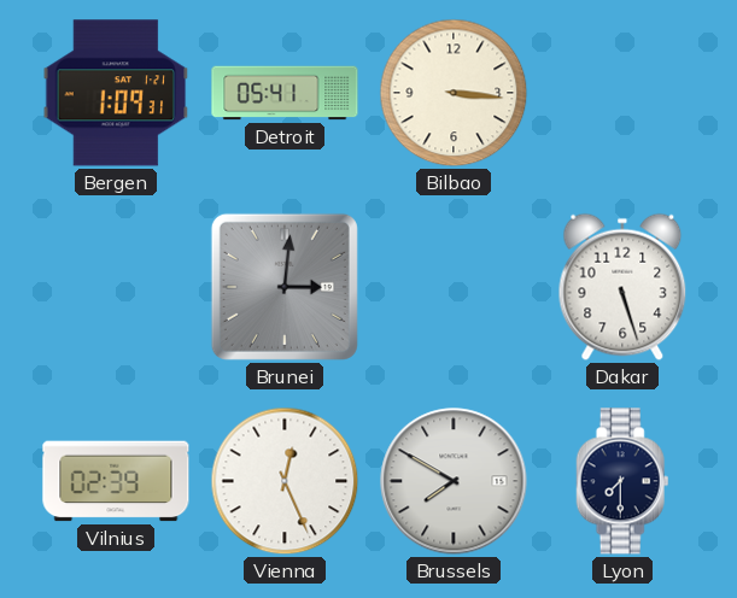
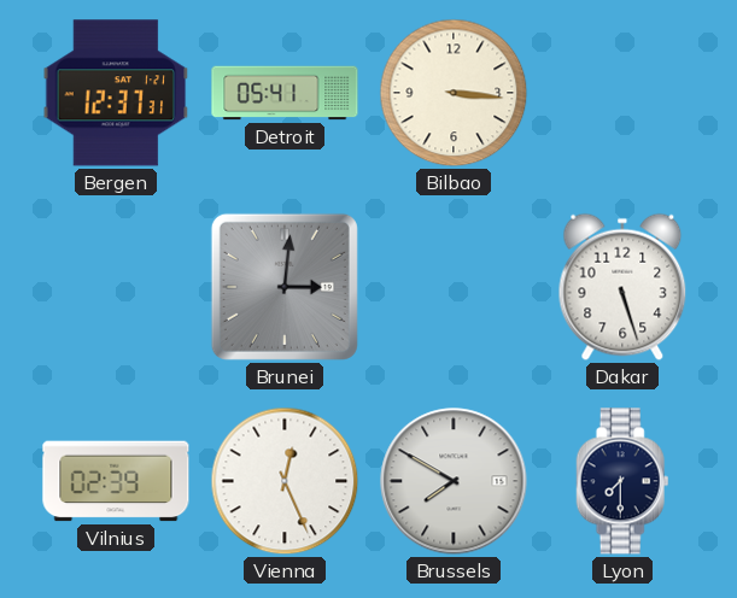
Bergen: 1:09 -> 12:37 (116, 93)
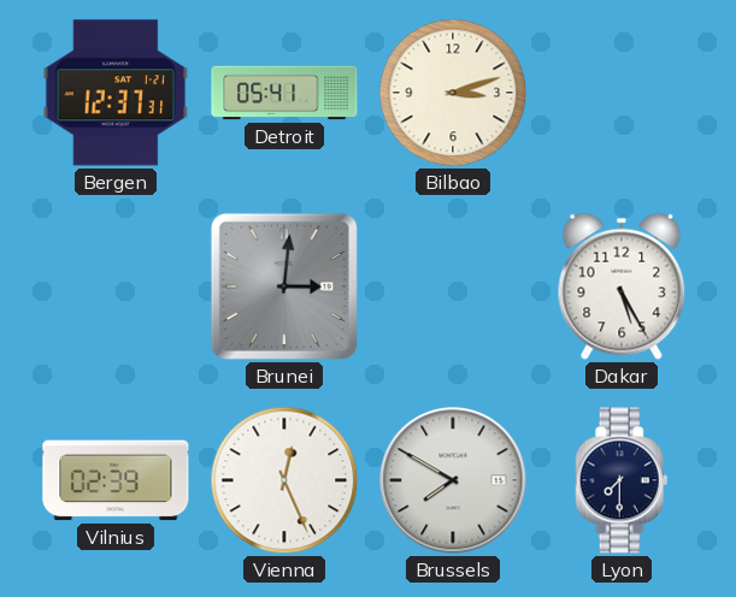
Bilbao: 3:16 -> 3:12 (453, 93)
Dakar: 5:27 -> 5:25 (622, 286)
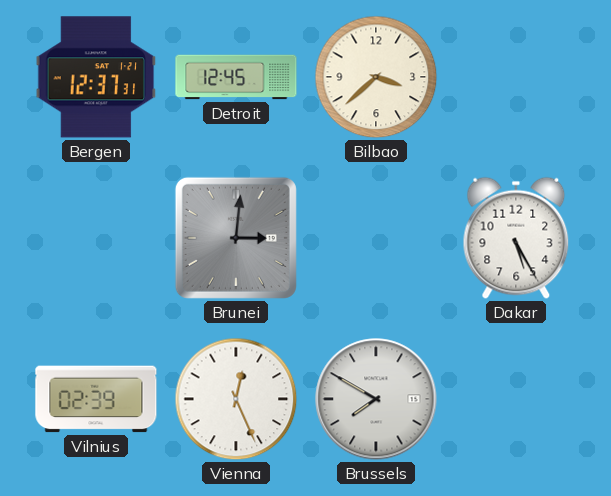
Detroit: 05:41 -> 12:45 (236, 77)
Bilbao: 3:12 -> 3:38 (376, 77)
Lyon: 7:30 -> none (622, 480)
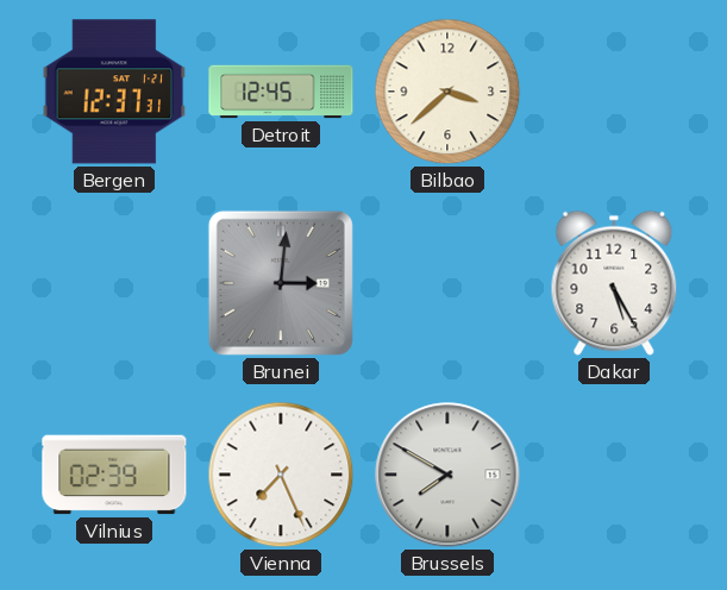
Vienna: 12:26 -> 7:26 (281, 475)
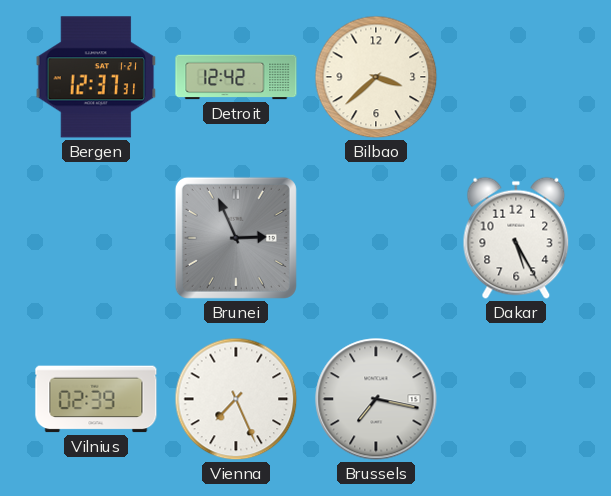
Detroit: 12:45 -> 12:42 (236, 77)
Brunei: 3:01 -> 2:56 (236, 238)
Brussels: 7:50 -> 7:17 (376, 399)
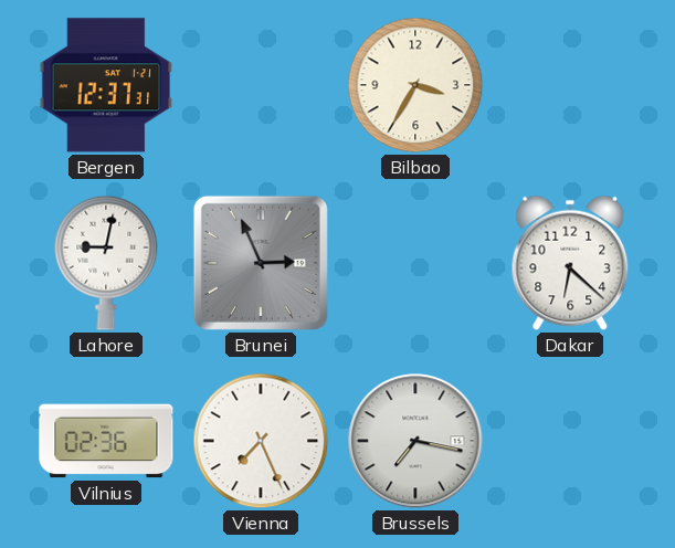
Detroit: 12:42 -> none (236, 77)
Bilbao: 3:38 -> 3:35 (415, 85)
Lahore: none -> 9:02 (106, 263)
Dakar: 5:25 -> 6:22 (570, 263)
Vilnius: 02:39 -> 02:36 (106, 441)
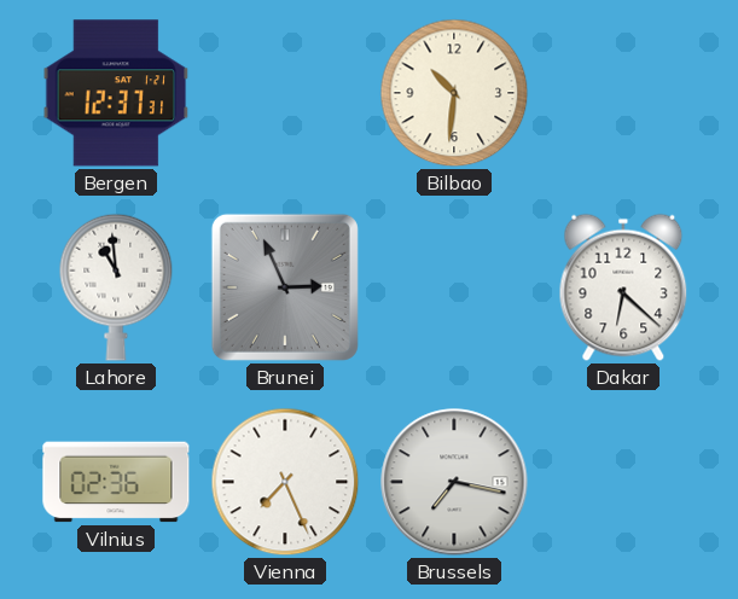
Bilbao: 3:35 -> 10:31 (454, 93)
Lahore: 9:02 -> 10:59 (116, 287)
